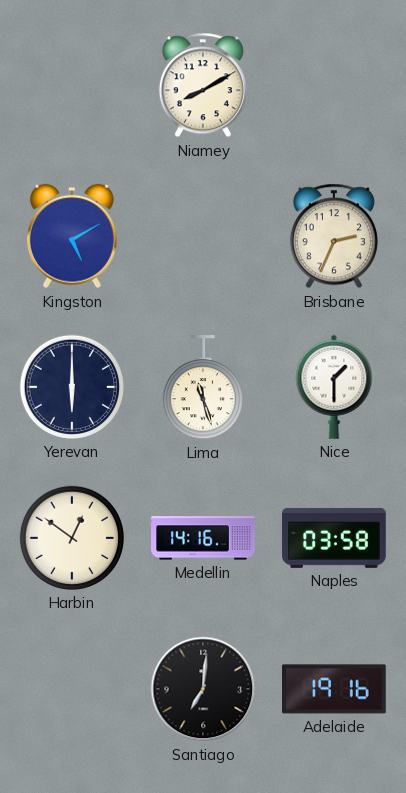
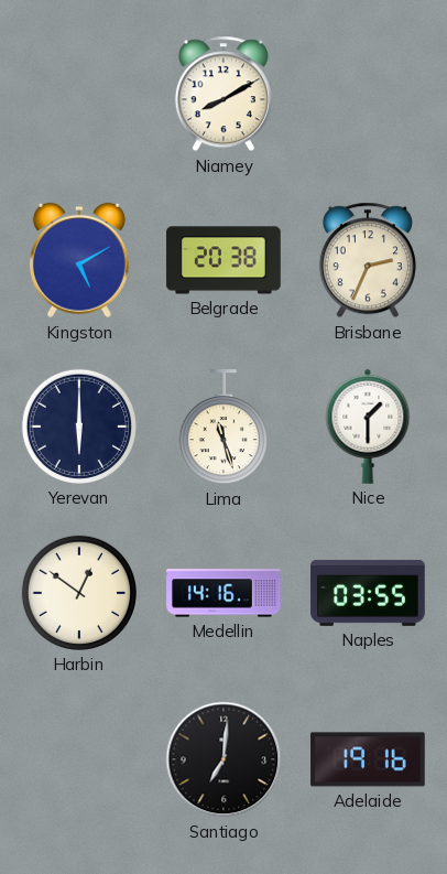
Belgrade: none -> 20:38 (223, 260)
Naples: 03:58 -> 03:55 (368, 593)
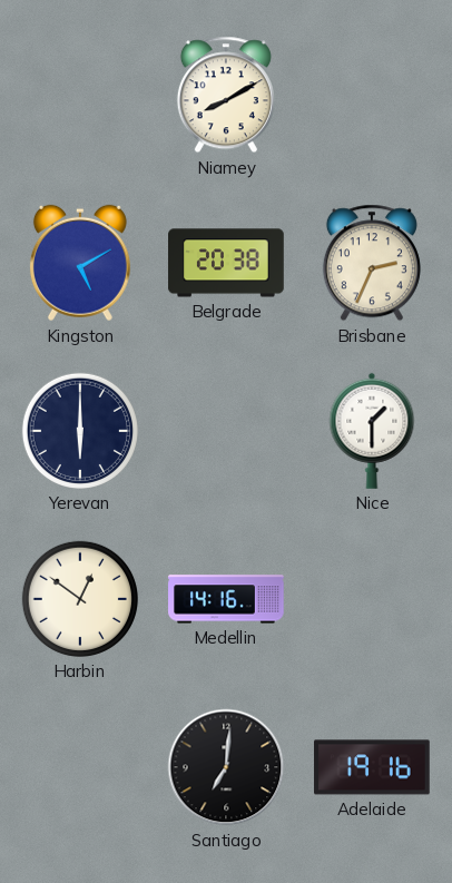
Lima: 11:27 -> none (223, 428)
Naples: 03:55 -> none (368, 593)
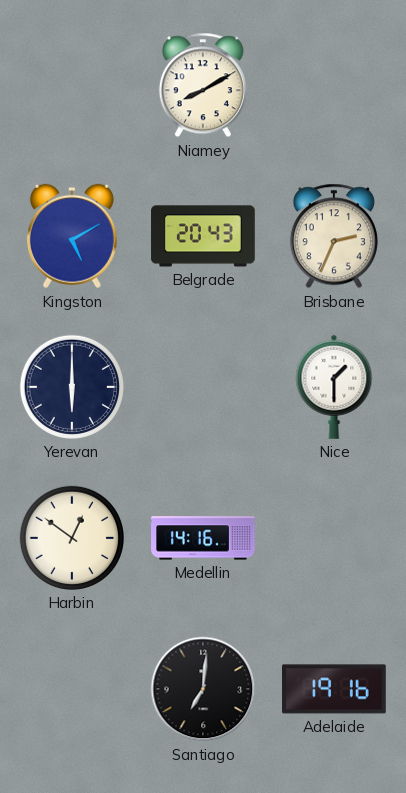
Belgrade: 20:38 -> 20:43 (203, 236)
